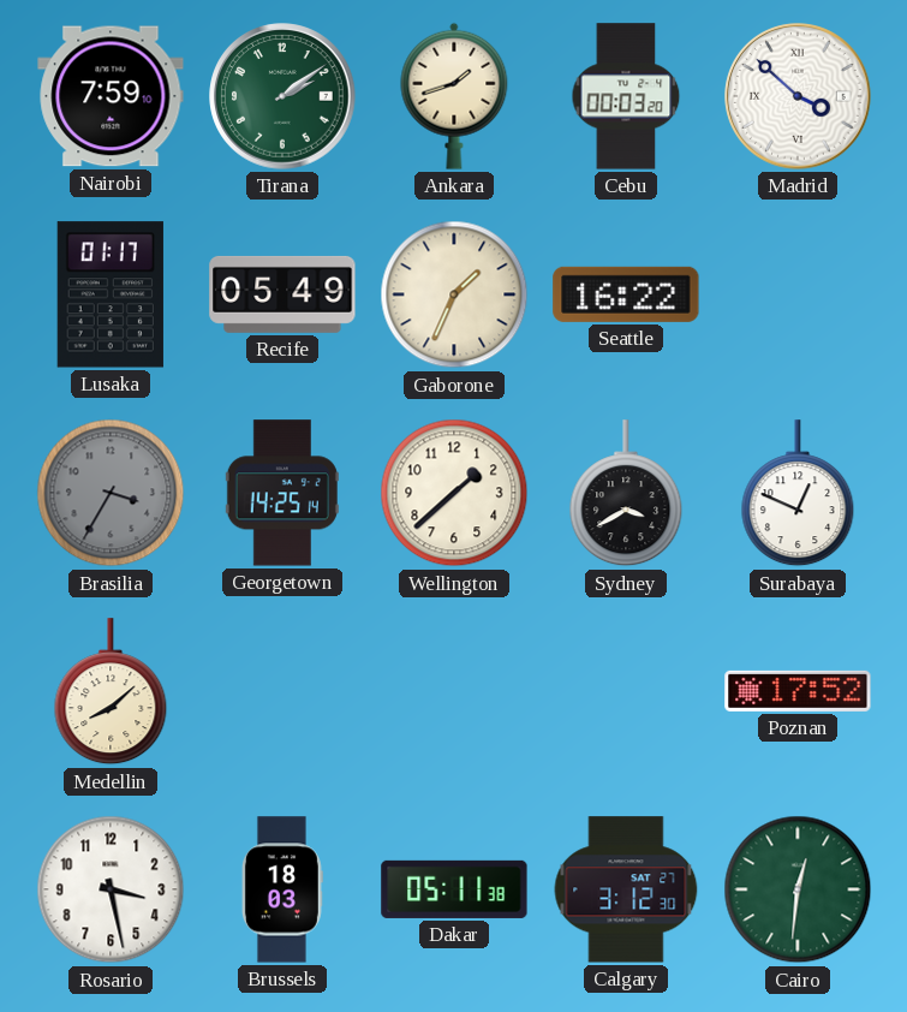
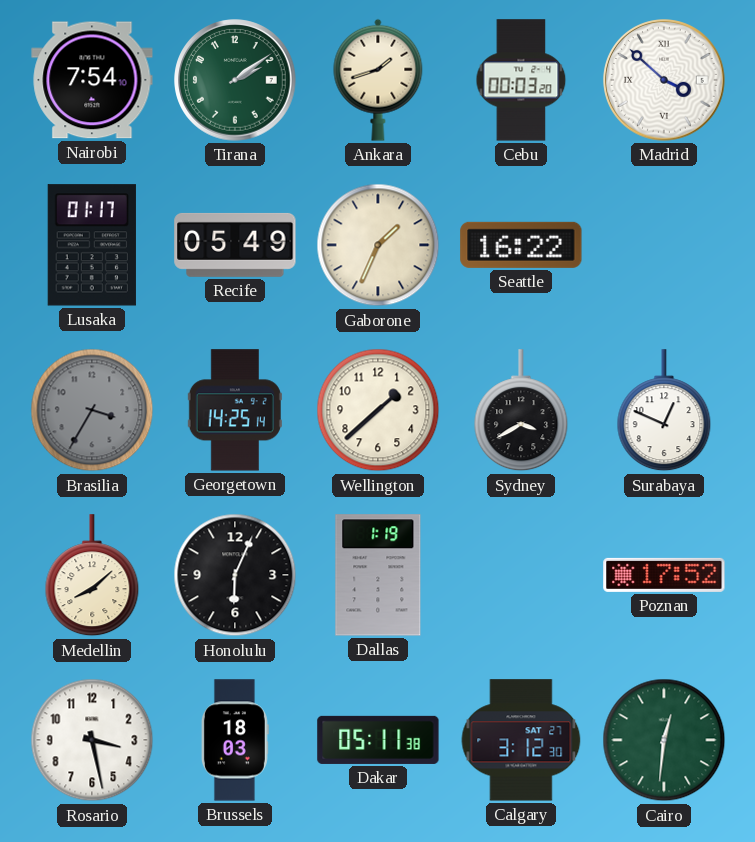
Nairobi: 7:59 -> 7:54 (92, 80)
Honolulu: none -> 6:04 (235, 575)
Dallas: none -> 1:19 (378, 575)
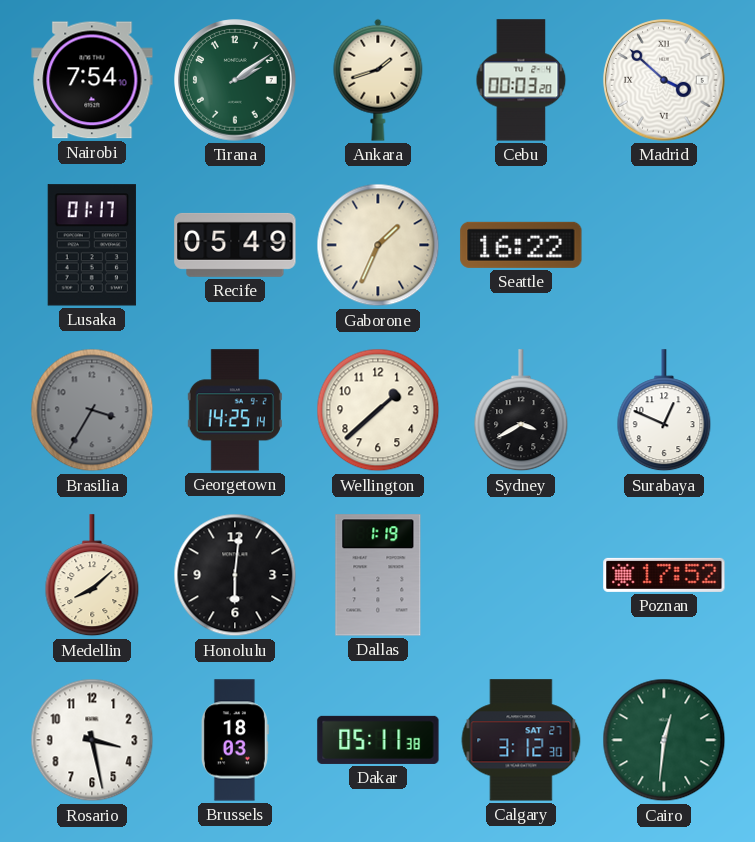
Honolulu: 6:04 -> 6:01 (235, 575)
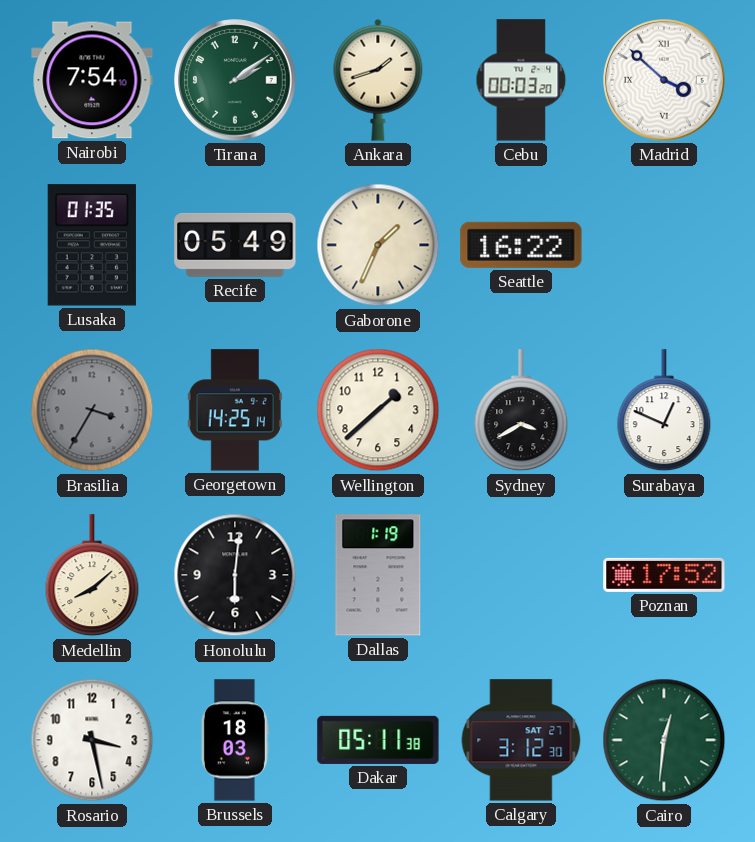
Lusaka: 01:17 -> 01:35 (92, 245)
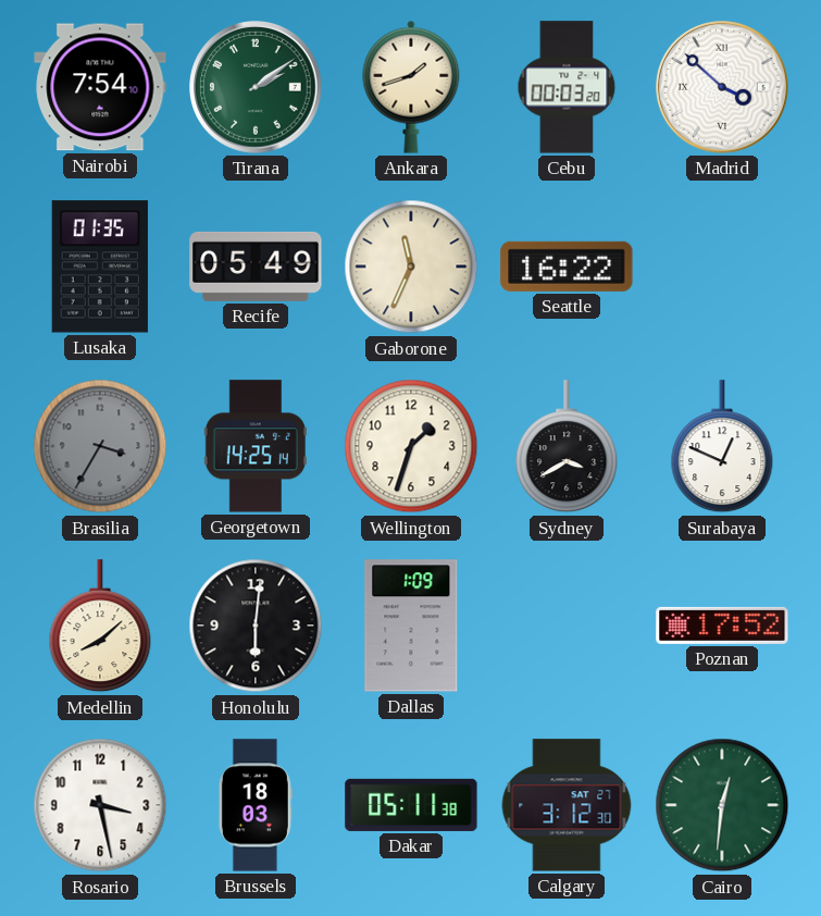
Gaborone: 1:34 -> 11:34 (411, 267)
Wellington: 1:38 -> 1:33 (411, 446)
Dallas: 1:19 -> 1:09 (411, 626)
